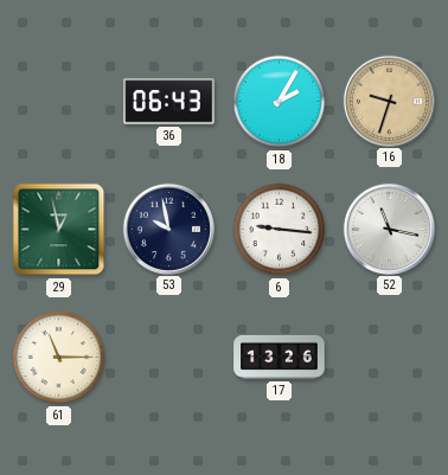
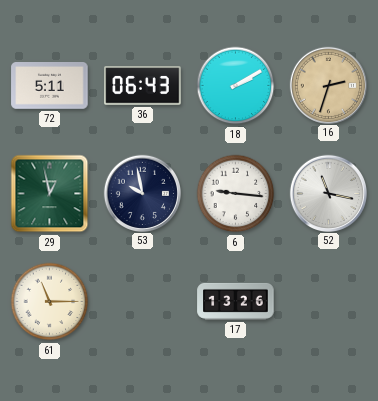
72: none -> 5:11 (50, 86)
18: 2:05 -> 2:10 (236, 86)
16: 9:33 -> 2:33 (328, 85)
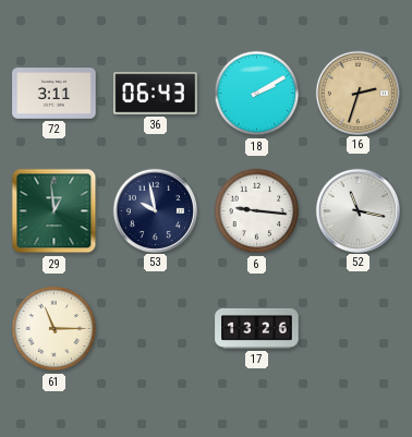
72: 5:11 -> 3:11 (54, 94)
29: 12:58 -> 12:59 (54, 211)
